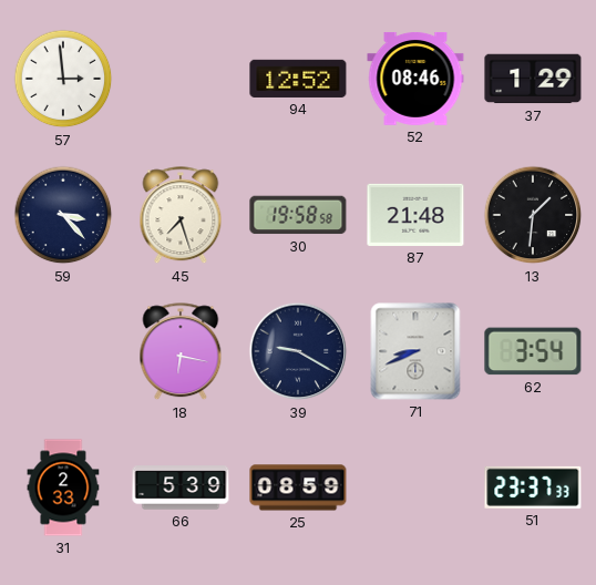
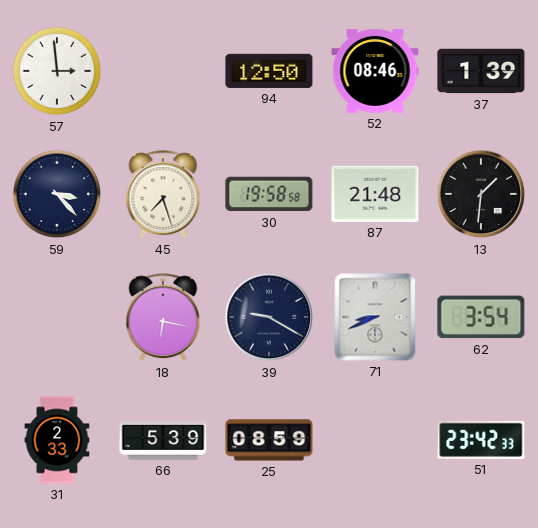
94: 12:52 -> 12:50 (269, 71)
37: 1:29 -> 1:39 (481, 71)
51: 23:37 -> 23:42 (481, 440)
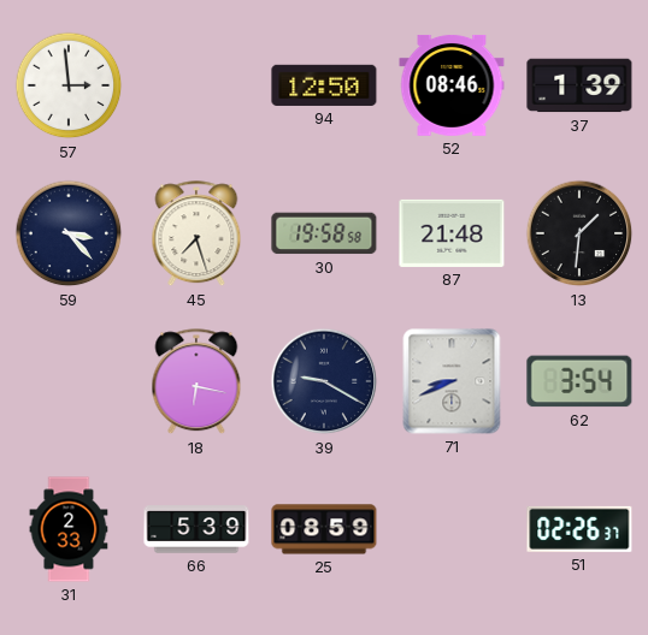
51: 23:42 -> 02:26 (579, 529)
